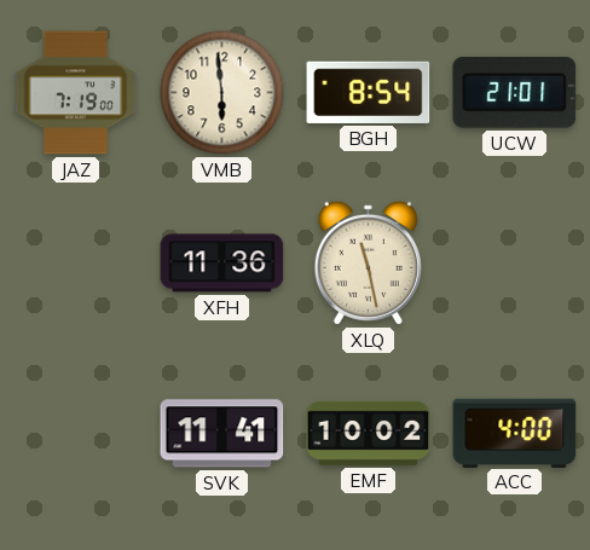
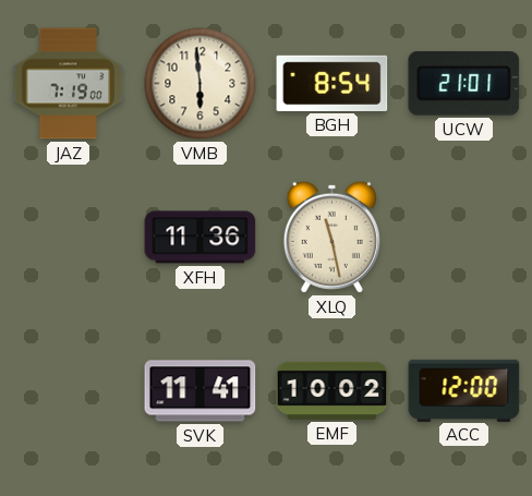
ACC: 4:00 -> 12:00 (464, 390)
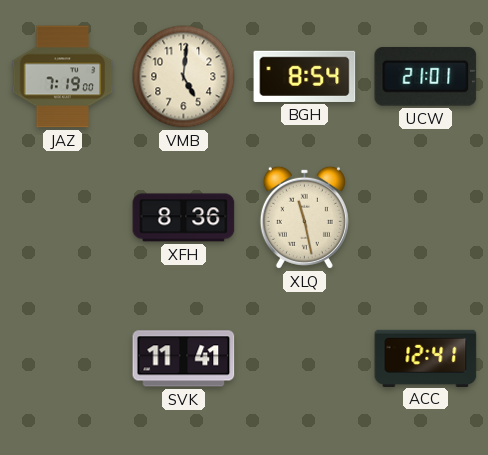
VMB: 5:59 -> 5:01 (184, 77)
XFH: 11:36 -> 8:36 (184, 218)
EMF: 10:02 -> none (332, 390)
ACC: 12:00 -> 12:41 (426, 358)
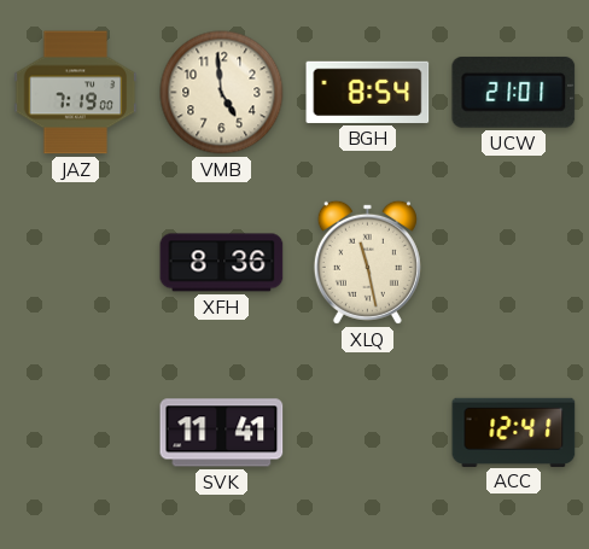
VMB: 5:01 -> 4:59 (222, 93)
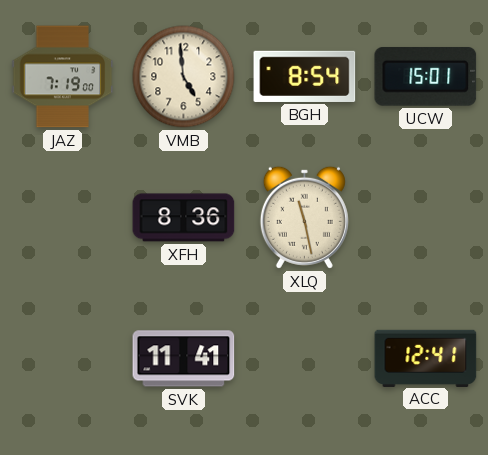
UCW: 21:01 -> 15:01 (426, 76)
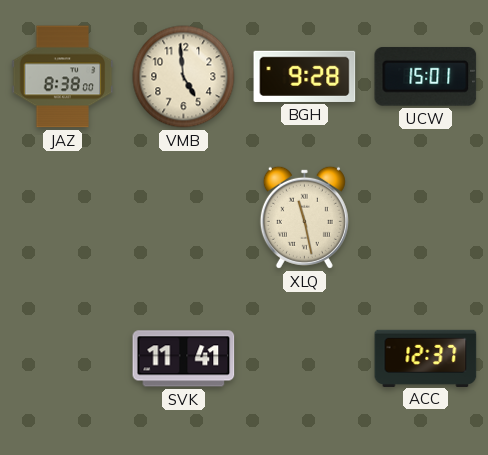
JAZ: 7:19 -> 8:38 (63, 77)
BGH: 8:54 -> 9:28 (305, 76)
XFH: 8:36 -> none (184, 218)
ACC: 12:41 -> 12:37 (426, 358)
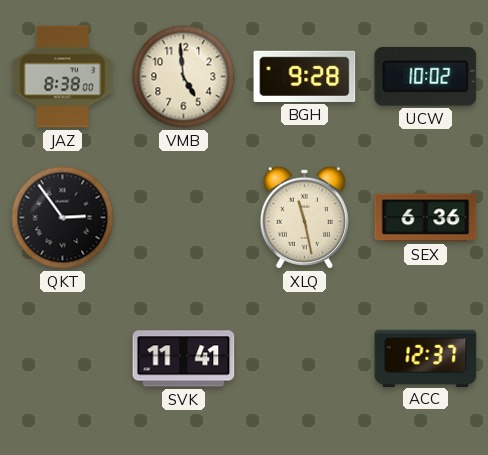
UCW: 15:01 -> 10:02 (426, 76)
QKT: none -> 2:54 (63, 218)
SEX: none -> 6:36 (426, 218)
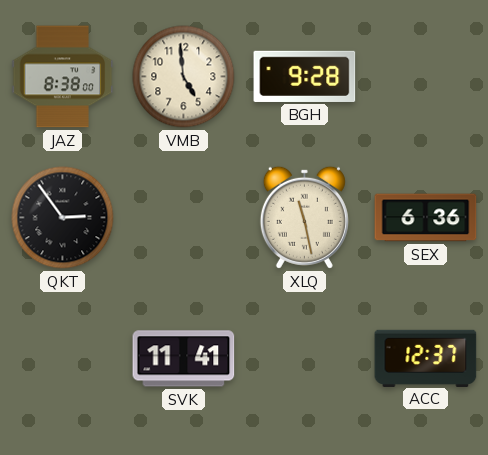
UCW: 10:02 -> none (426, 76)
